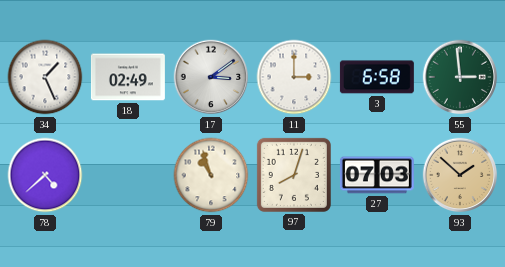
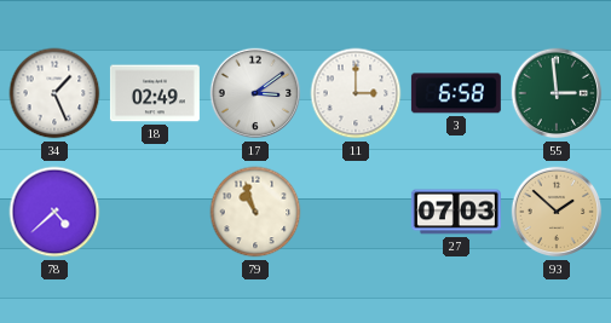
97: 8:03 -> none (294, 175)
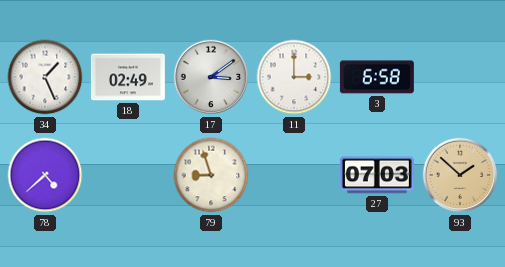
55: 2:59 -> none (557, 93)
79: 10:57 -> 8:57 (211, 175)
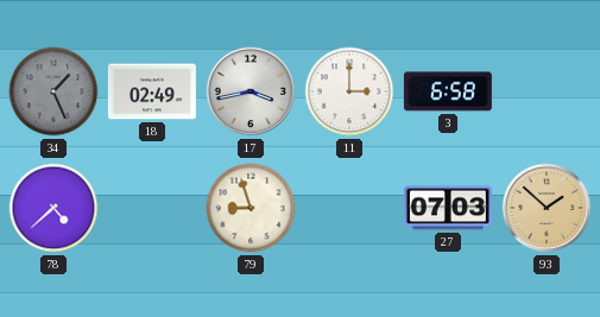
34 dial: white -> grey (53, 91)
17: 3:09 -> 3:43 (251, 91)
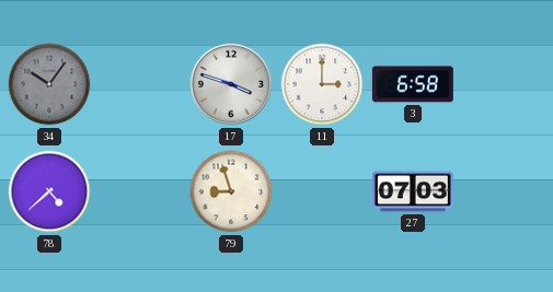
34: 1:26 -> 10:06 (49, 84)
18: 02:49 -> none (152, 91)
17: 3:43 -> 3:48 (231, 84)
93: 1:52 -> none (547, 208)
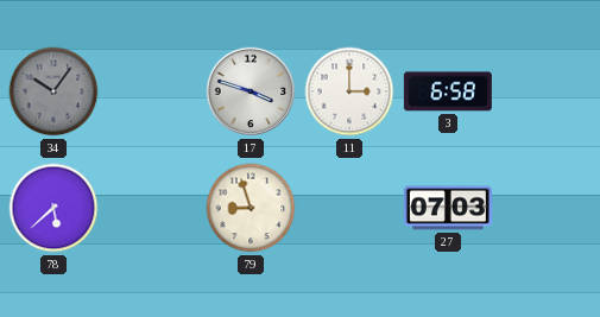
78: 4:38 -> 5:38 (53, 208)
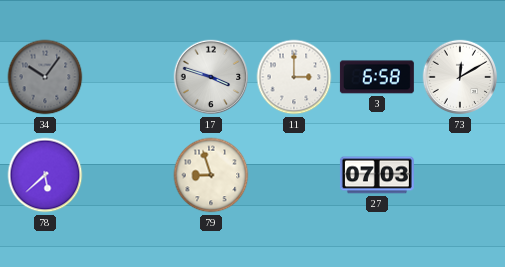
73: none -> 12:10 (460, 77)
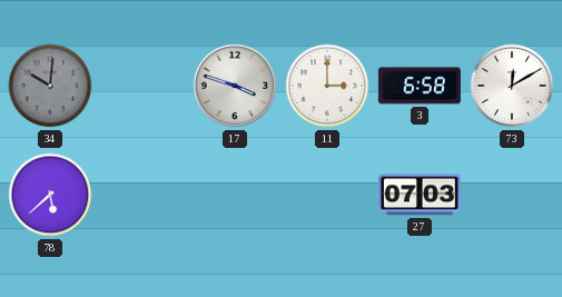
34: 10:06 -> 10:01 (50, 86)
79: 8:57 -> none (211, 175)
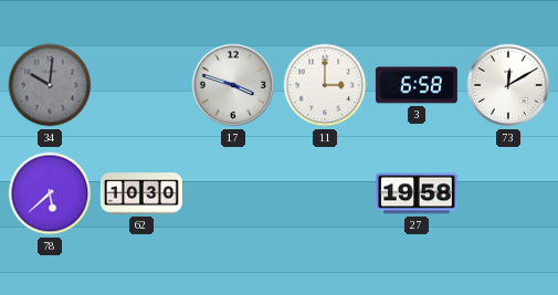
62: none -> 10:30 (141, 193)
27: 07:03 -> 19:58 (417, 193)
